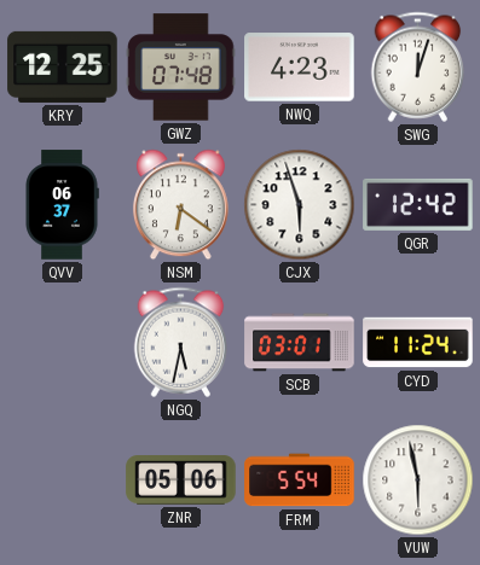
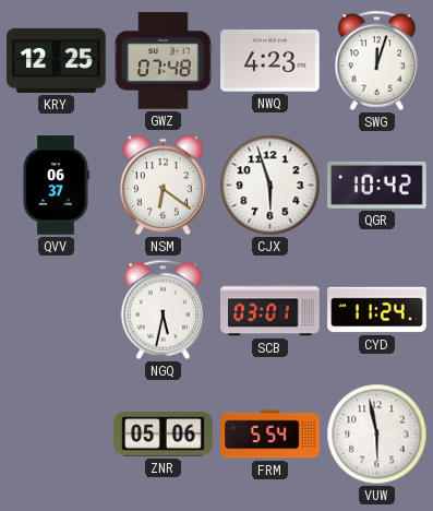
QGR: 12:42 -> 10:42 (377, 185)
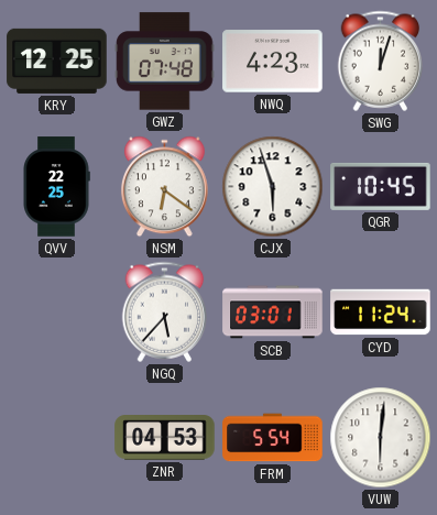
QVV: 06:37 -> 22:25 (56, 187)
QGR: 10:42 -> 10:45 (381, 186)
NGQ: 5:32 -> 5:37 (165, 311)
ZNR: 05:06 -> 04:53 (165, 438)
VUW: 5:58 -> 6:01 (381, 438)
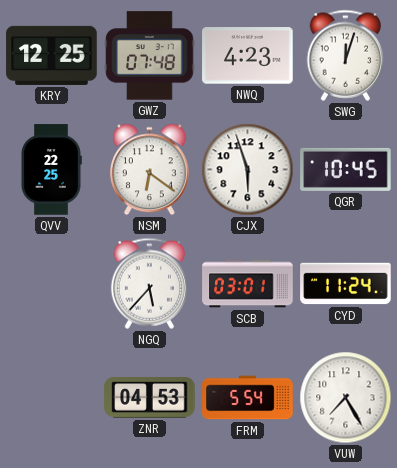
VUW: 6:01 -> 7:25 (346, 398)
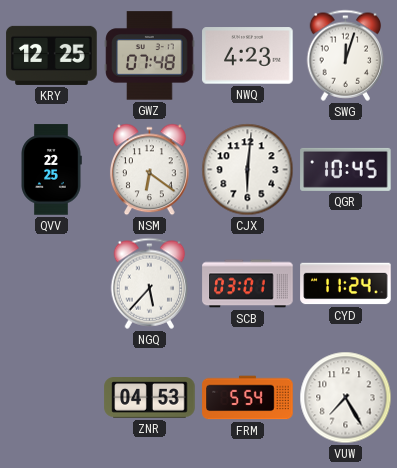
CJX: 5:57 -> 6:01 (248, 170)
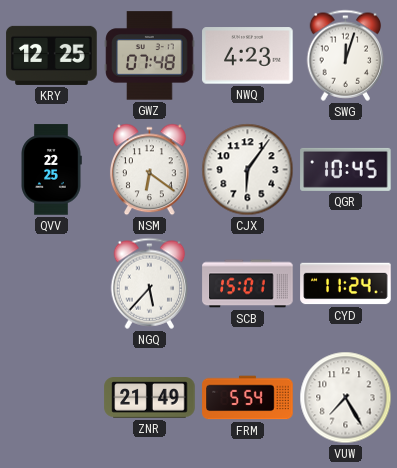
CJX: 6:01 -> 6:06 (248, 170)
SCB: 03:01 -> 15:01 (248, 284)
ZNR: 04:53 -> 21:49 (150, 398)
